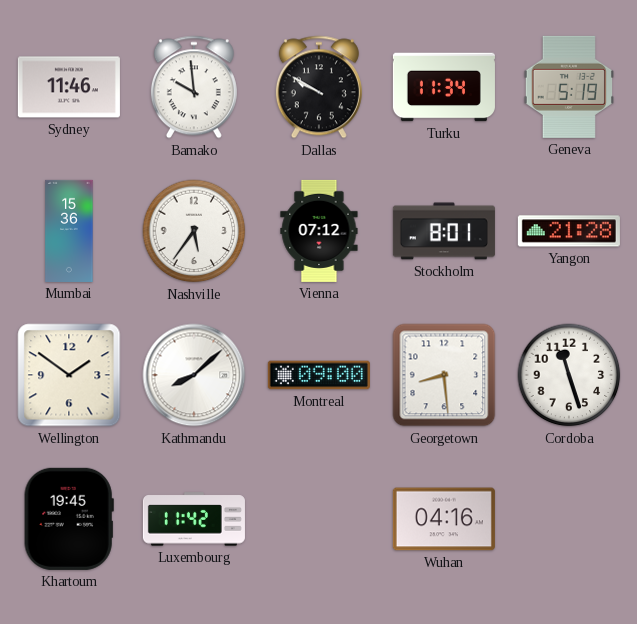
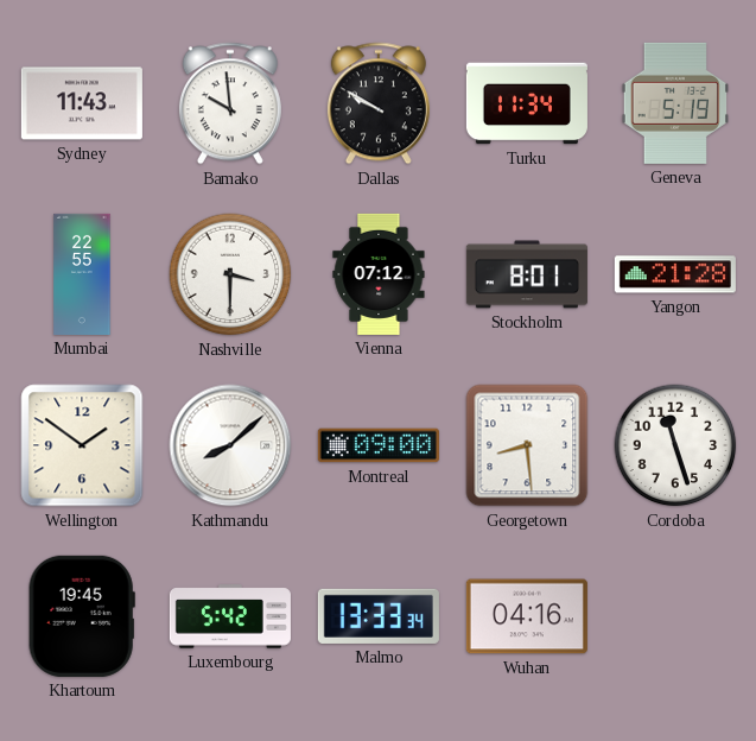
Sydney: 11:46 -> 11:43 (82, 103)
Mumbai: 15:36 -> 22:55 (82, 274)
Nashville: 5:36 -> 3:30 (230, 274)
Luxembourg: 11:42 -> 5:42 (230, 616)
Malmo: none -> 13:33 (379, 616)
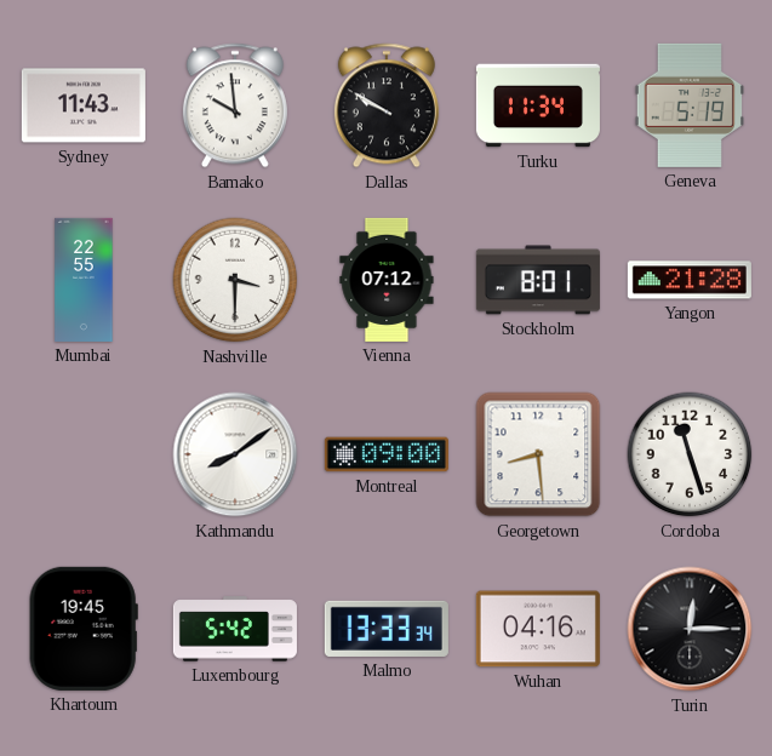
Wellington: 1:51 -> none (82, 445)
Kathmandu: 8:08 -> 8:09 (235, 454)
Turin: none -> 12:15 (690, 629)
